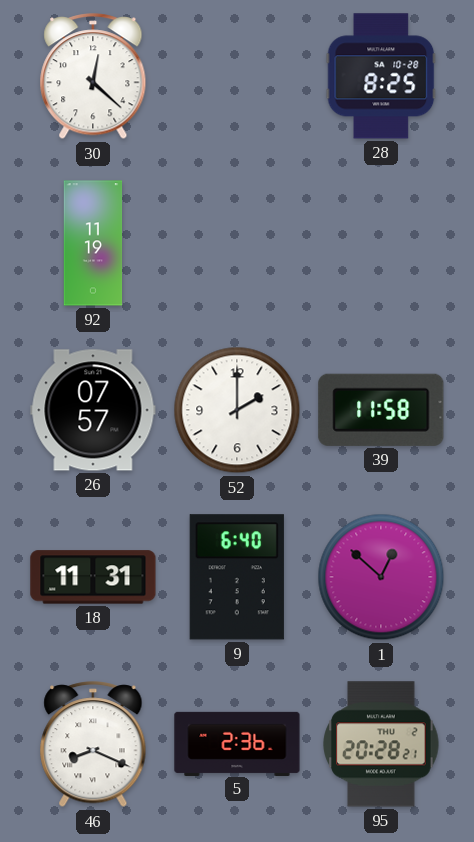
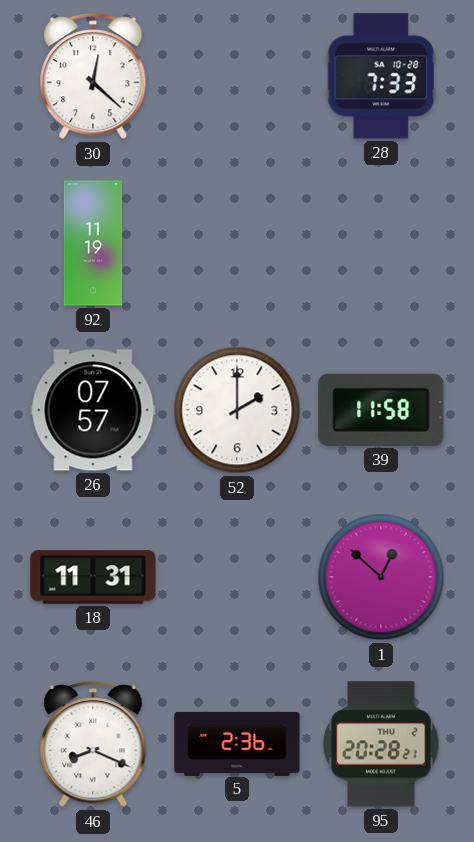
28: 8:25 -> 7:33 (381, 76)
9: 6:40 -> none (237, 577)
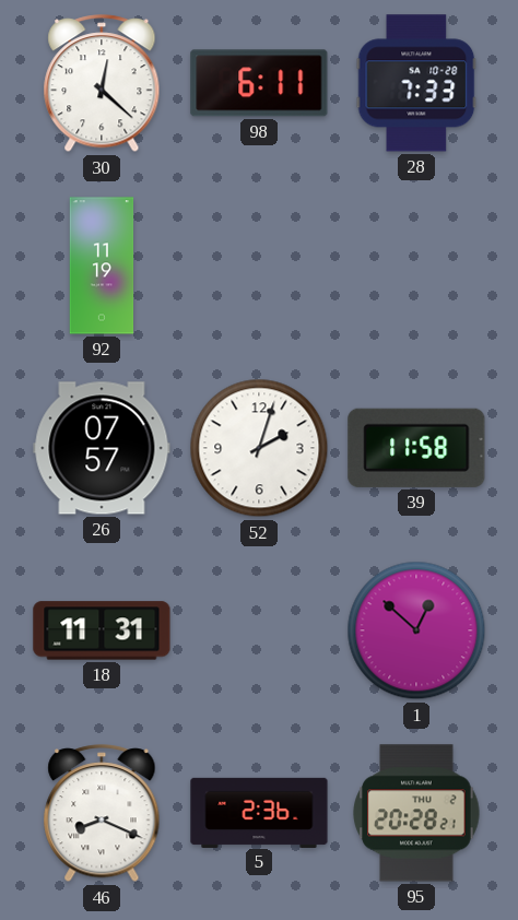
98: none -> 6:11 (259, 83)
52: 2:00 -> 2:03 (259, 448)
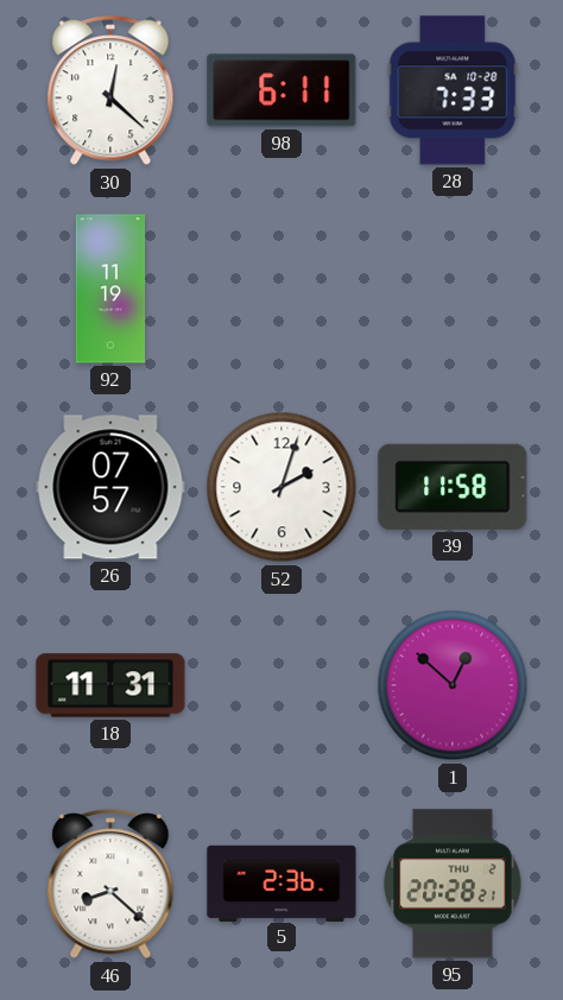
46: 8:19 -> 8:22 (110, 885)
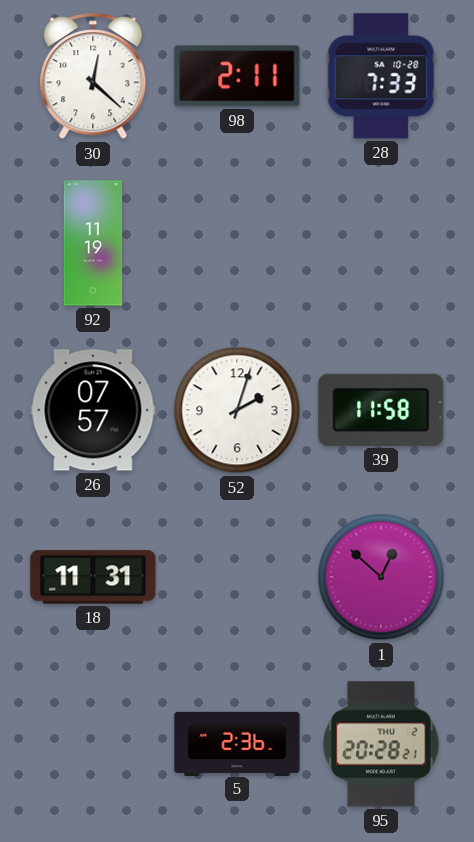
98: 6:11 -> 2:11 (237, 76)
46: 8:22 -> none (110, 885)
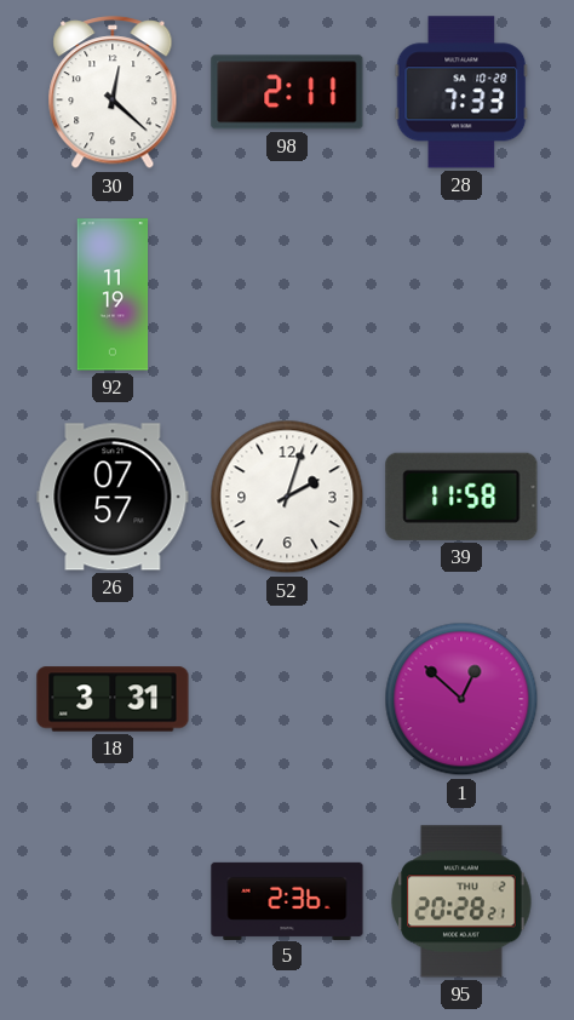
18: 11:31 -> 3:31 (113, 699)
